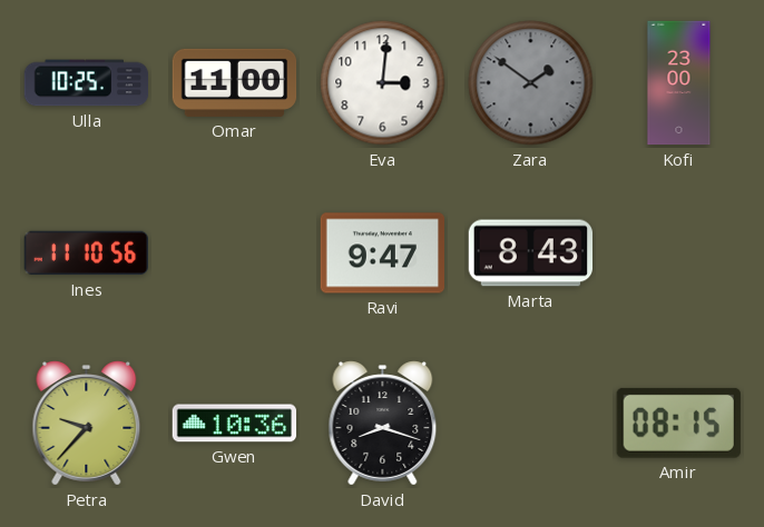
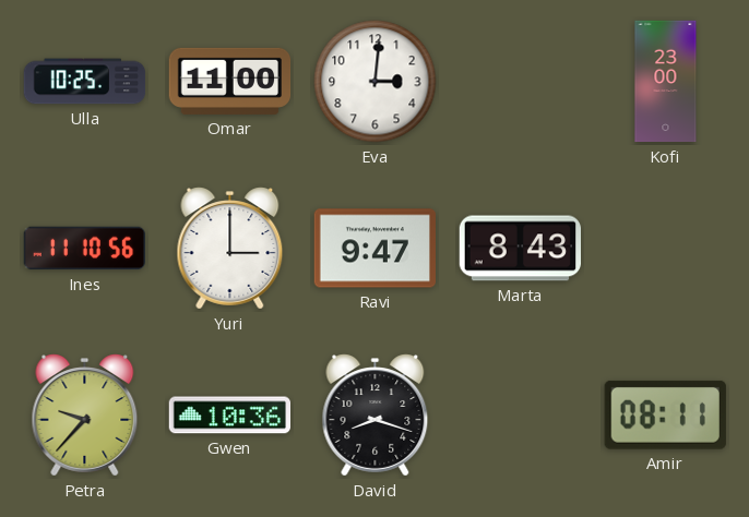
Zara: 1:51 -> none (531, 83)
Yuri: none -> 3:00 (230, 249)
Amir: 08:15 -> 08:11 (665, 414)
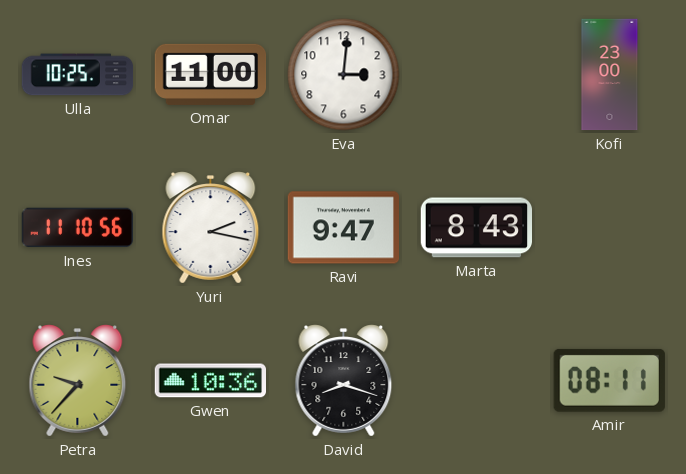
Yuri: 3:00 -> 2:17 (211, 228)
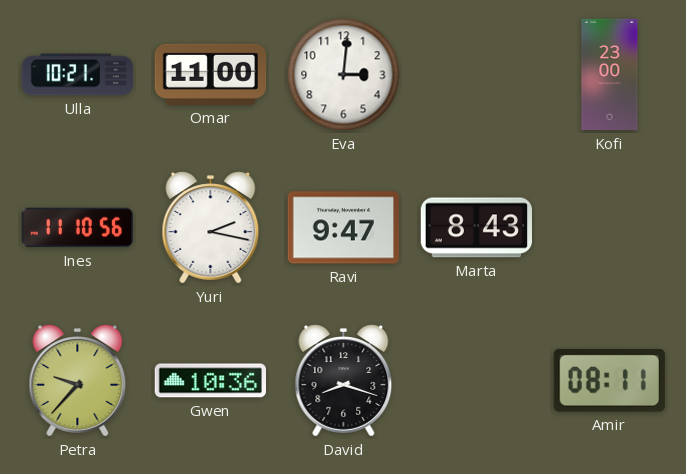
Ulla: 10:25 -> 10:21 (78, 75)
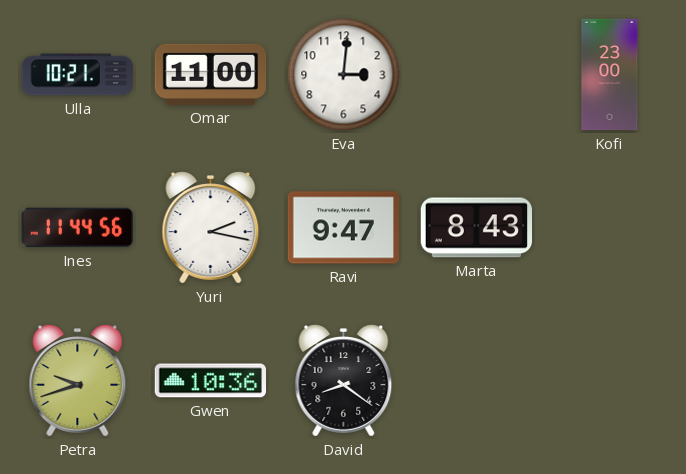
Ines: 11:10 -> 11:44 (78, 228)
Petra: 9:37 -> 9:42 (78, 381)
David: 8:18 -> 8:21 (344, 381)
Amir: 08:11 -> none (609, 380)
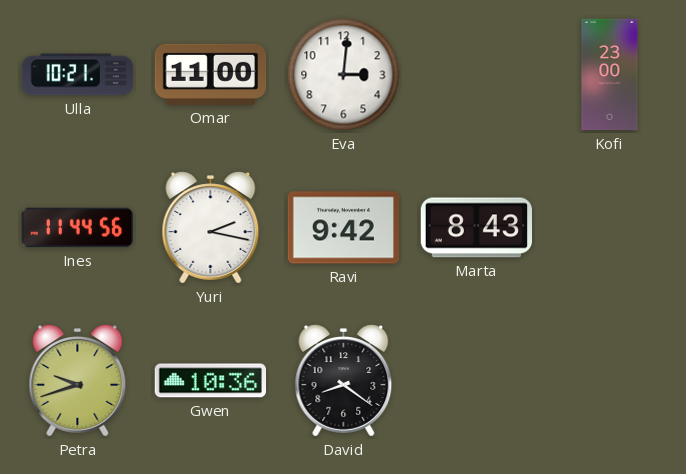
Ravi: 9:47 -> 9:42 (343, 228)
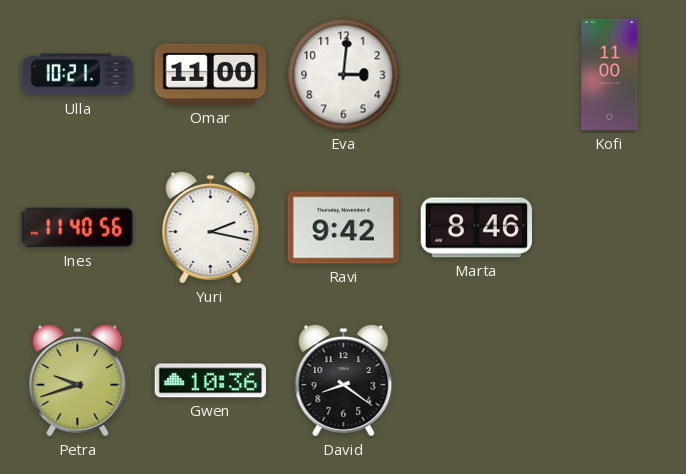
Kofi: 23:00 -> 11:00 (610, 75)
Ines: 11:44 -> 11:40 (78, 228)
Marta: 8:43 -> 8:46 (477, 228)
